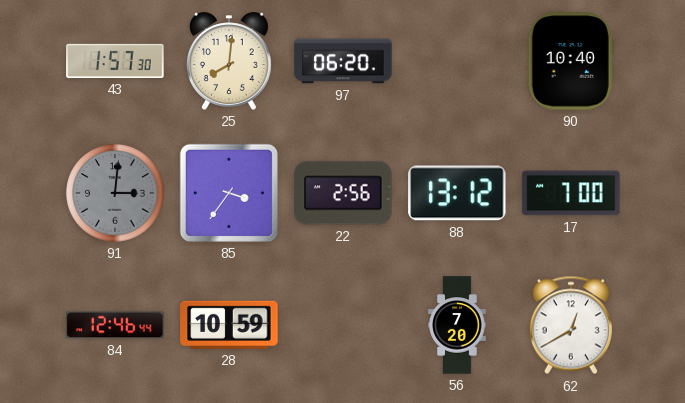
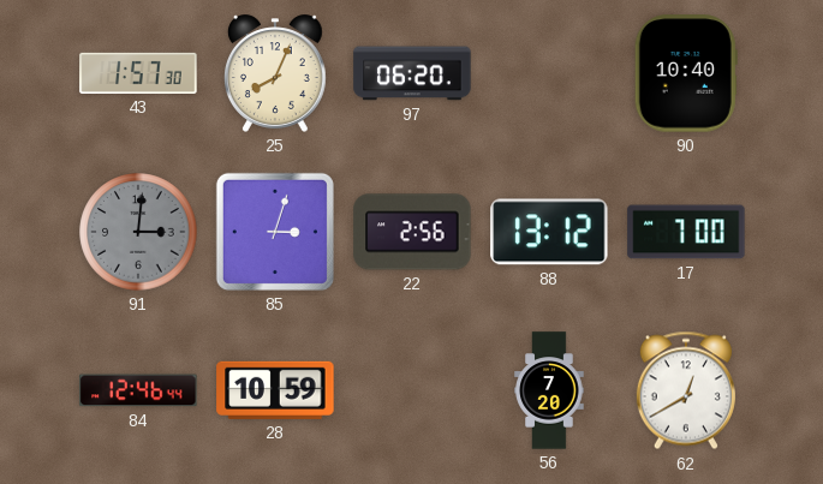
25: 8:01 -> 8:04 (275, 73)
85: 3:36 -> 3:03 (275, 232)
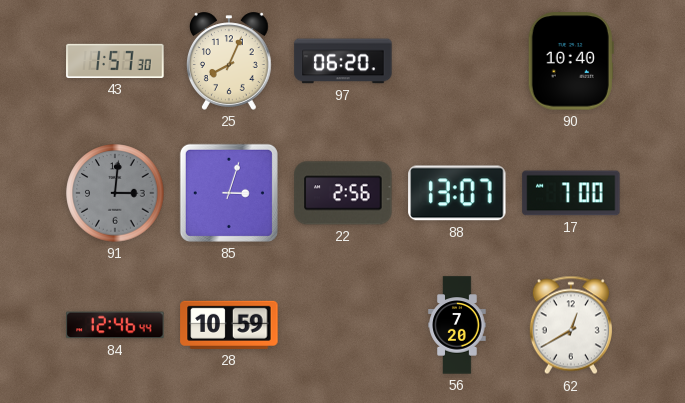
88: 13:12 -> 13:07 (457, 193)
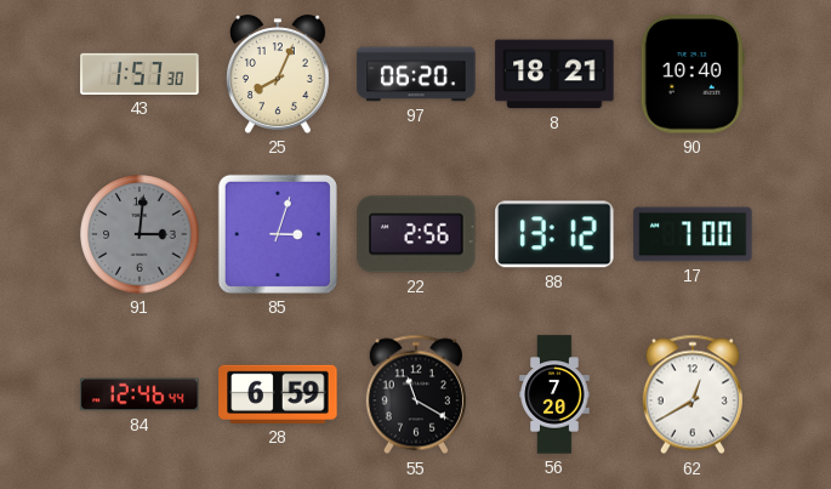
8: none -> 18:21 (554, 74)
88: 13:07 -> 13:12 (554, 234)
28: 10:59 -> 6:59 (278, 394)
55: none -> 11:20 (416, 394)
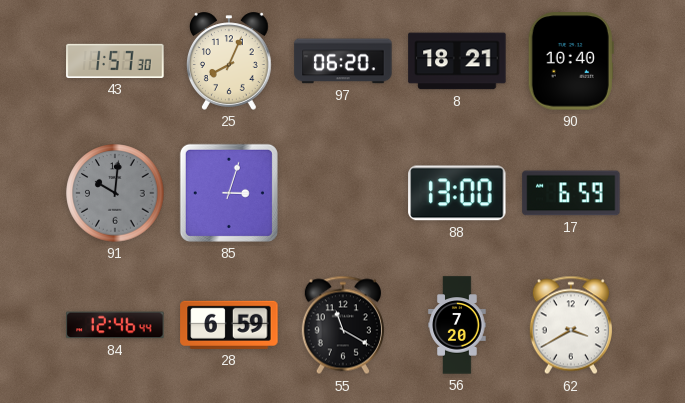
91: 3:01 -> 10:01 (115, 193)
22: 2:56 -> none (416, 234)
88: 13:12 -> 13:00 (457, 193)
17: 7:00 -> 6:59 (571, 193)
62: 12:40 -> 3:40 (571, 325)
